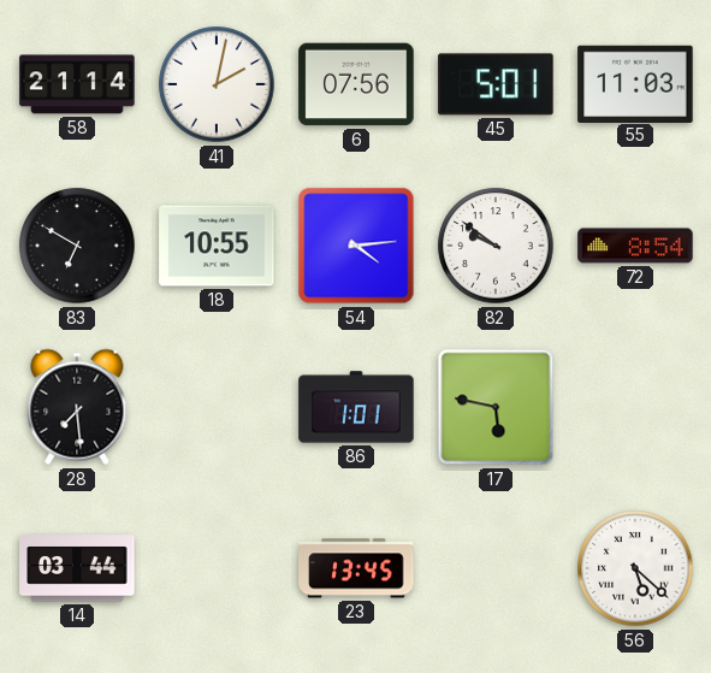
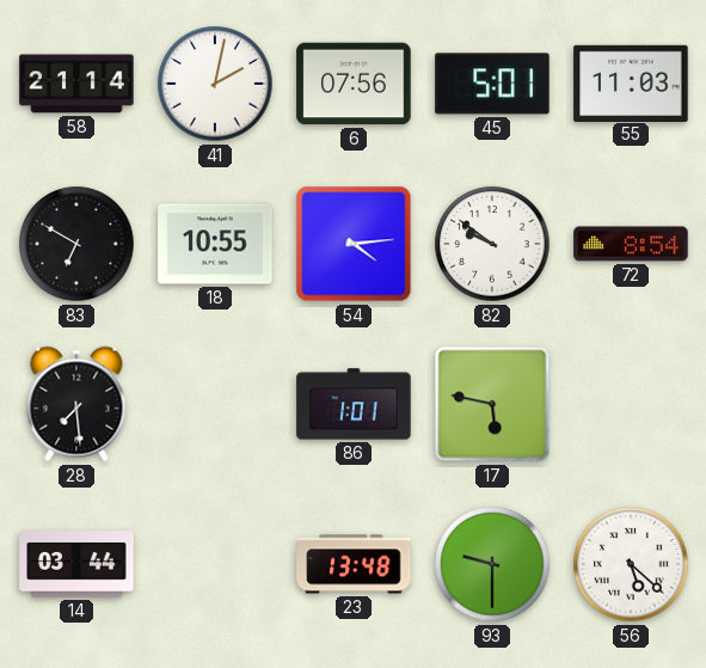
23: 13:45 -> 13:48 (354, 564)
93: none -> 9:30 (492, 564)
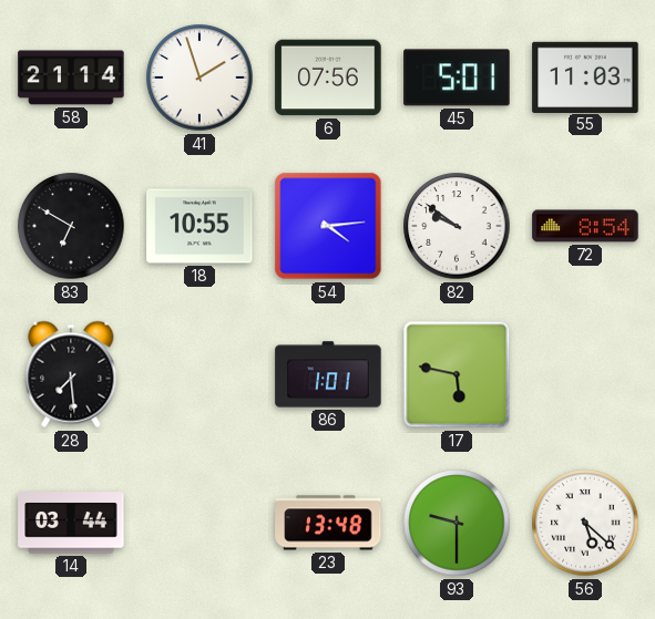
41: 2:02 -> 1:57 (199, 78)
